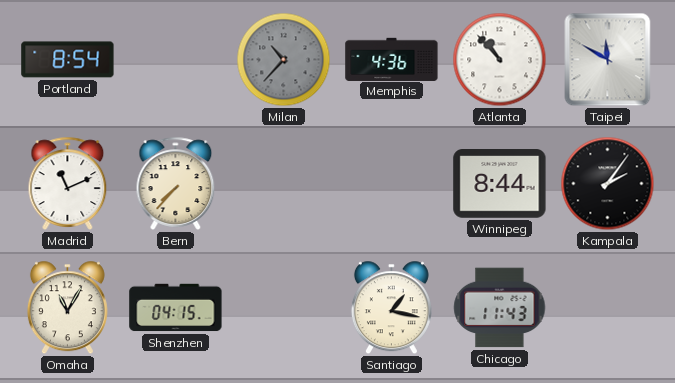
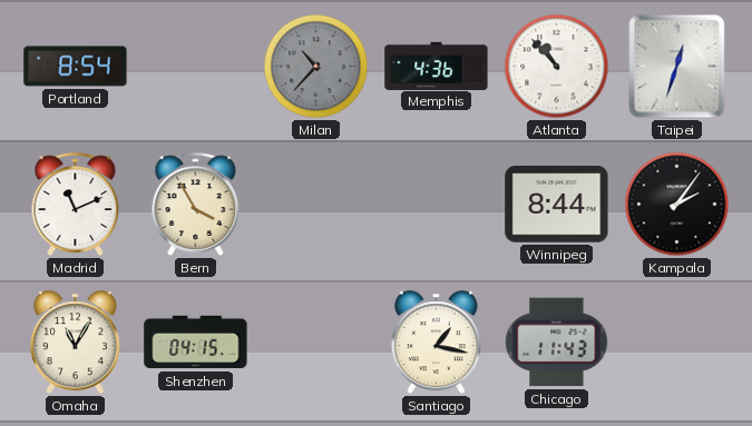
Taipei: 11:50 -> 12:33 (677, 67)
Bern: 7:37 -> 3:55 (196, 204)
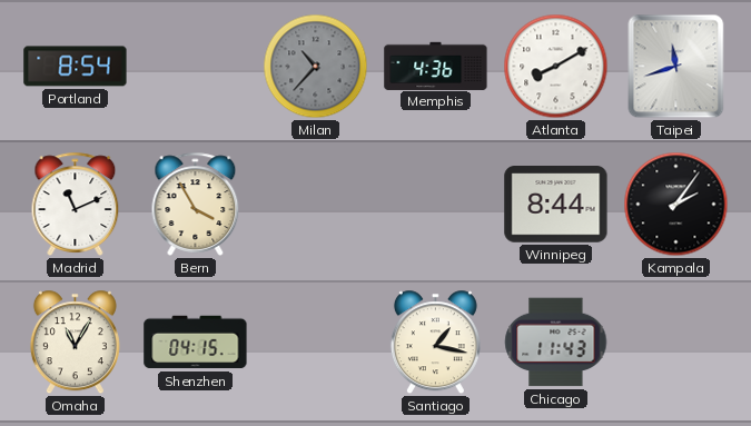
Atlanta: 10:53 -> 8:10 (556, 67)
Taipei: 12:33 -> 11:42 (676, 67)
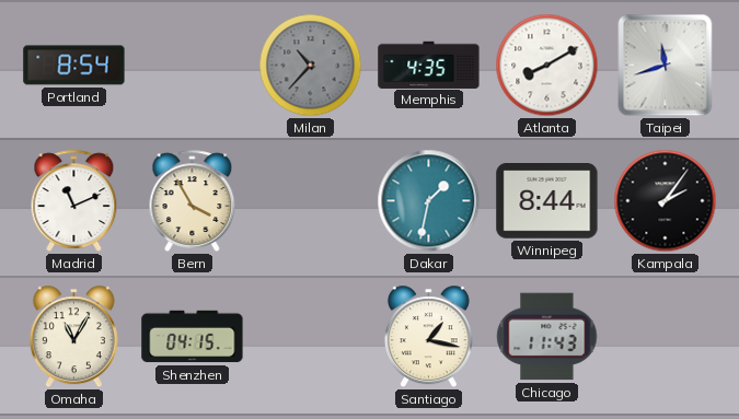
Memphis: 4:36 -> 4:35 (429, 65)
Dakar: none -> 1:32 (429, 201)
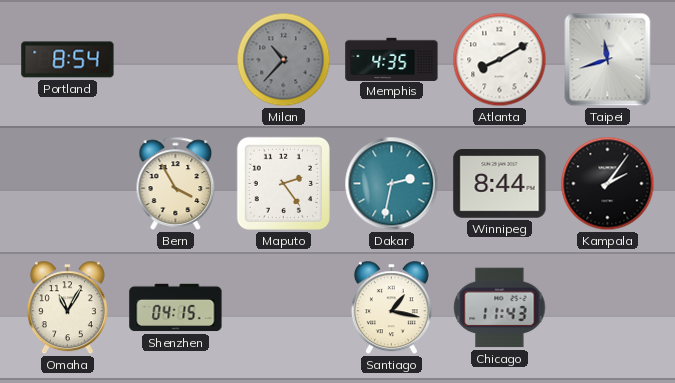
Madrid: 11:11 -> none (74, 200)
Maputo: none -> 2:24 (283, 183)
Dakar: 1:32 -> 2:32 (392, 184)
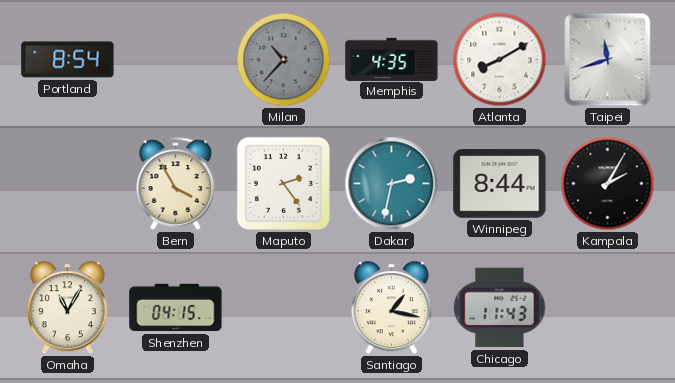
Kampala: 2:06 -> 2:05 (608, 184)
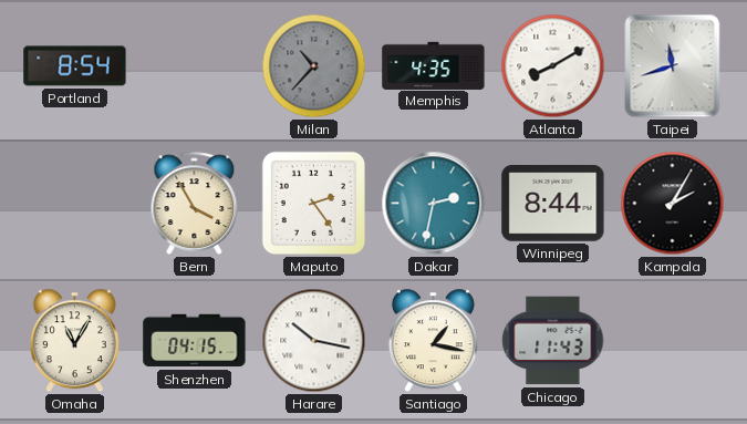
Harare: none -> 10:17 (314, 341)
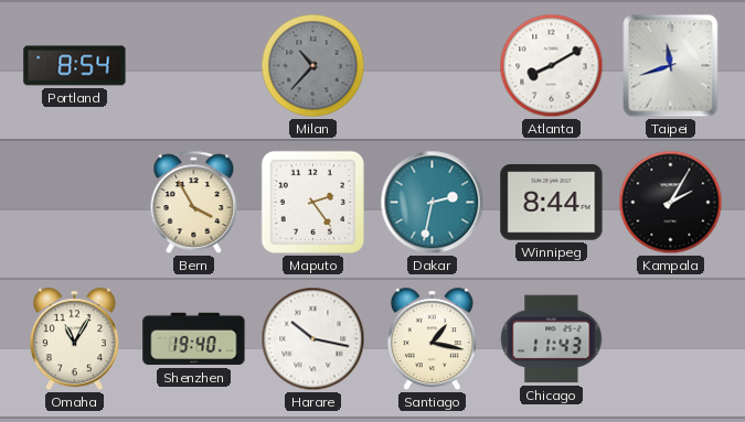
Memphis: 4:35 -> none (434, 65)
Shenzhen: 04:15 -> 19:40 (194, 339)
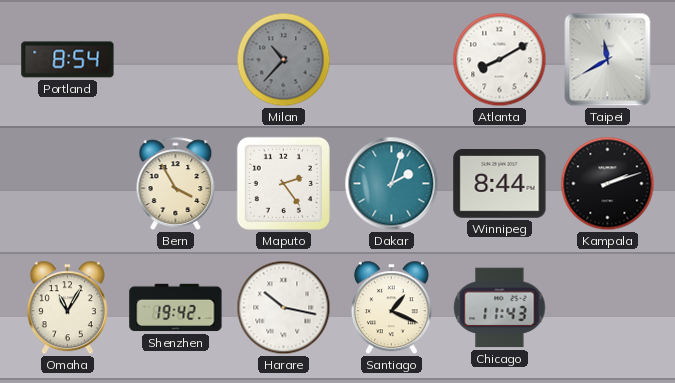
Taipei: 11:42 -> 11:40 (608, 60)
Dakar: 2:32 -> 2:03 (392, 184)
Kampala: 2:05 -> 2:12 (608, 184)
Shenzhen: 19:40 -> 19:42 (176, 308)
Santiago: 1:17 -> 1:19 (391, 308)
